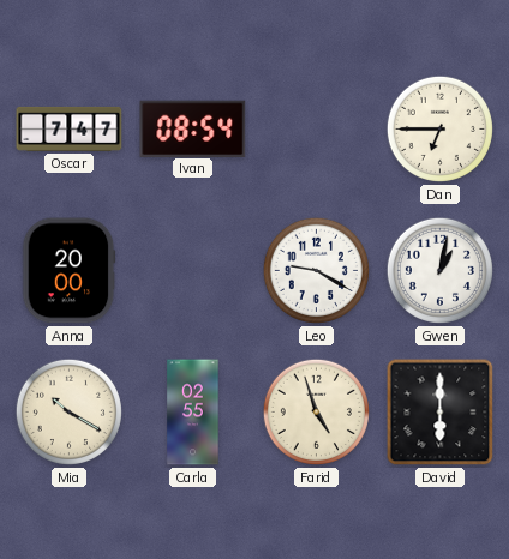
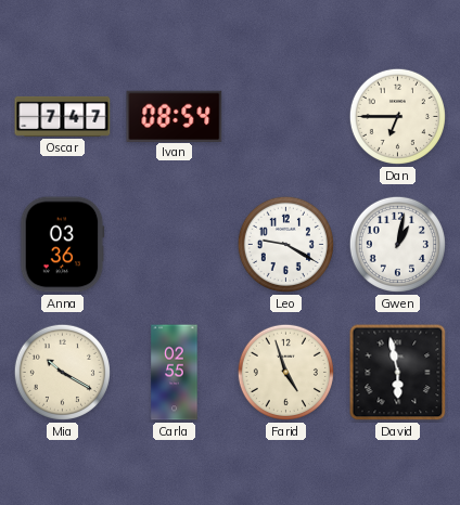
Anna: 20:00 -> 03:36 (63, 245)
David: 6:00 -> 5:58 (398, 373)
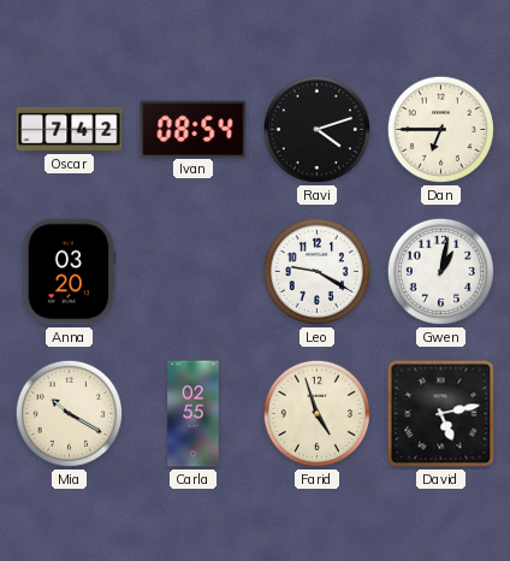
Oscar: 7:47 -> 7:42 (70, 129)
Ravi: none -> 4:12 (316, 129)
Anna: 03:36 -> 03:20 (70, 272)
David: 5:58 -> 5:13 (441, 414)
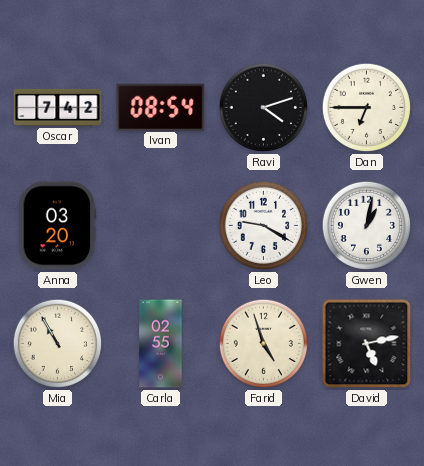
Mia: 10:20 -> 10:55 (57, 343)
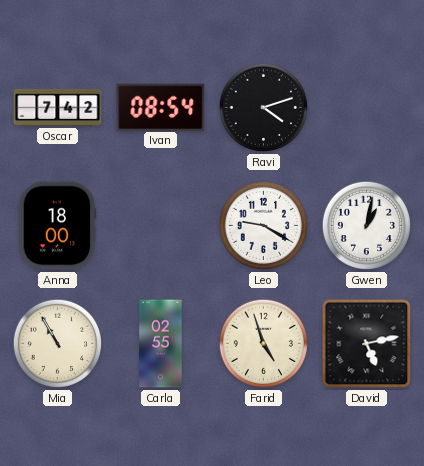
Dan: 6:45 -> none (366, 107)
Anna: 03:20 -> 18:00 (58, 226)
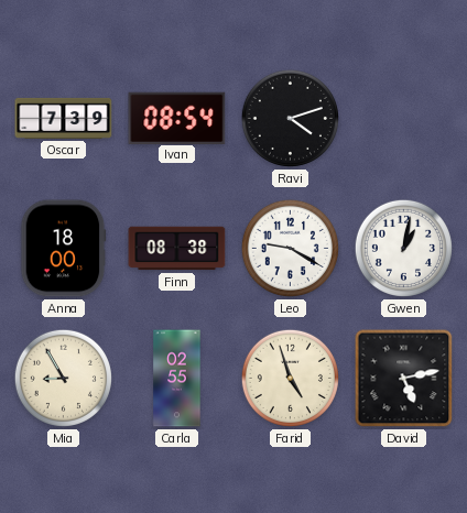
Oscar: 7:42 -> 7:39 (64, 118)
Finn: none -> 08:38 (177, 249)
Mia: 10:55 -> 8:55 (63, 378)
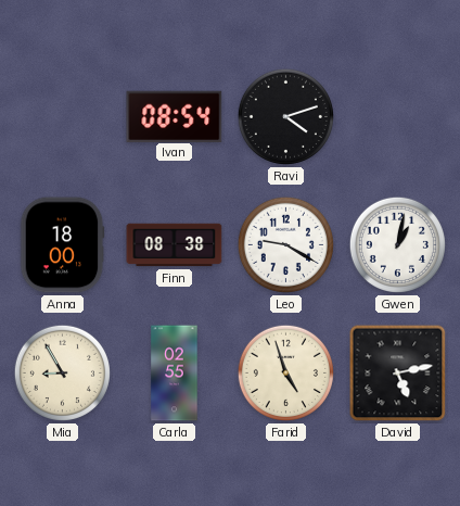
Oscar: 7:39 -> none (64, 118)
